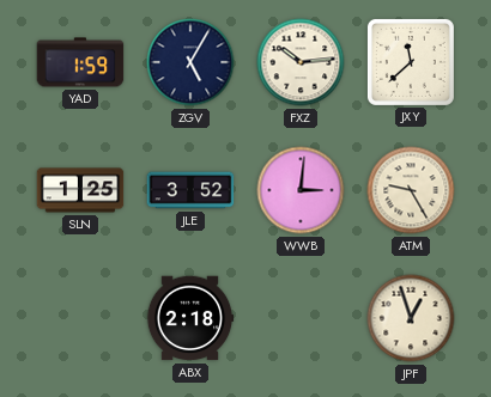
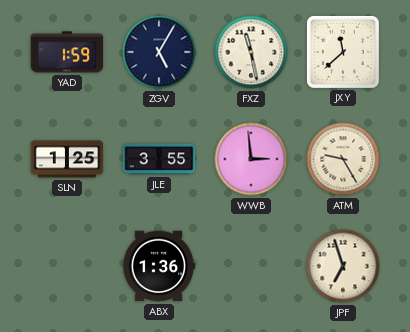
FXZ: 10:14 -> 11:28 (251, 52)
JLE: 3:52 -> 3:55 (159, 159)
WWB: 3:01 -> 2:59 (251, 159)
ABX: 2:18 -> 1:36 (159, 266)
JPF: 12:57 -> 6:57 (343, 266)
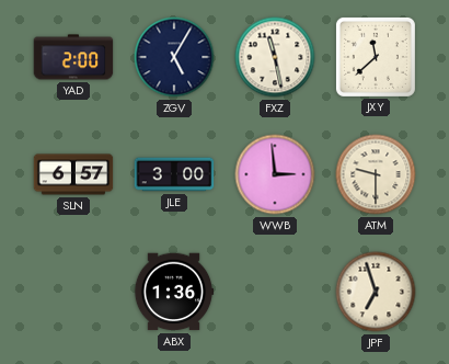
YAD: 1:59 -> 2:00 (73, 57)
SLN: 1:25 -> 6:57 (73, 174)
JLE: 3:55 -> 3:00 (174, 174)
ATM: 9:25 -> 9:30 (376, 174)
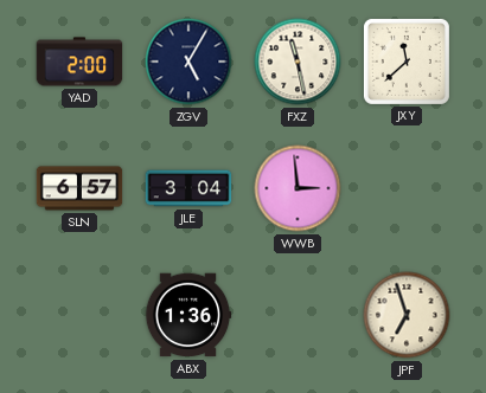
JLE: 3:00 -> 3:04 (188, 188)
ATM: 9:30 -> none (376, 174)
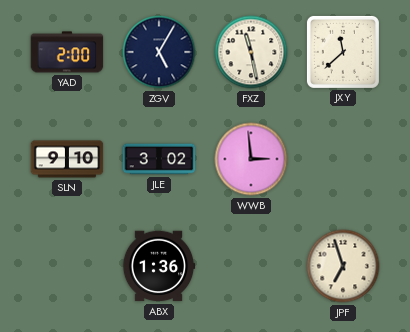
SLN: 6:57 -> 9:10 (67, 159)
JLE: 3:04 -> 3:02 (159, 159)
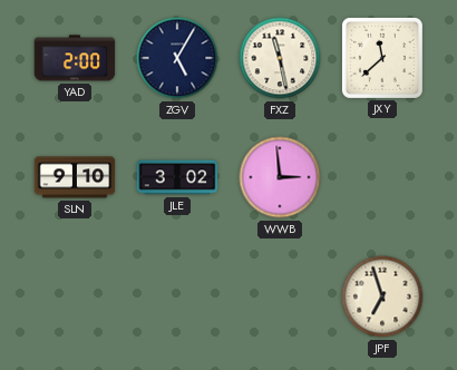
ABX: 1:36 -> none (159, 266)
